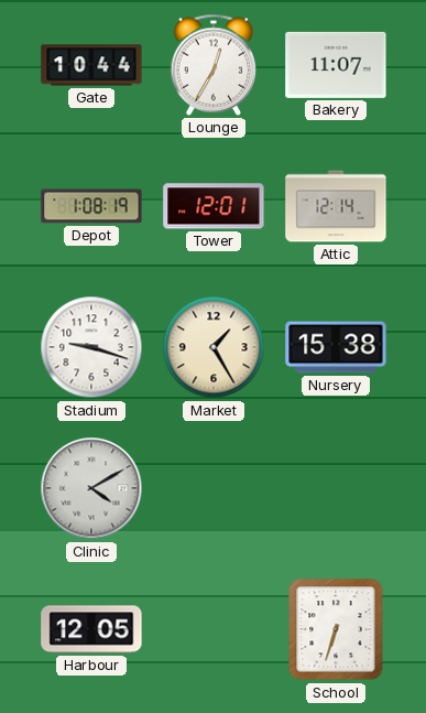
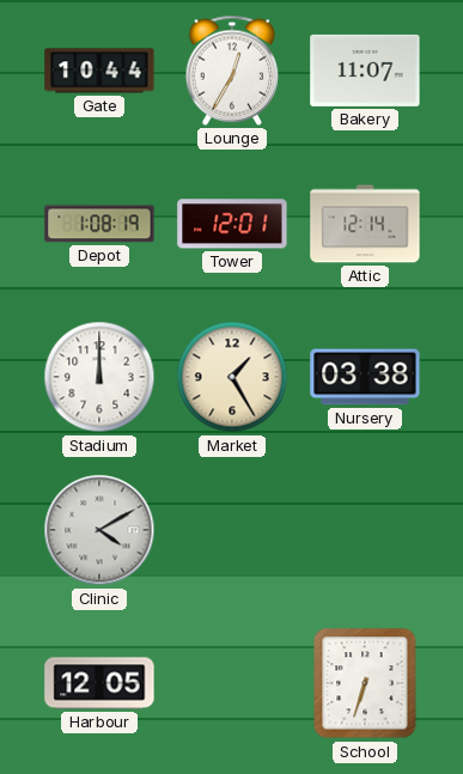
Stadium: 9:18 -> 12:00 (99, 377)
Nursery: 15:38 -> 03:38 (365, 377)
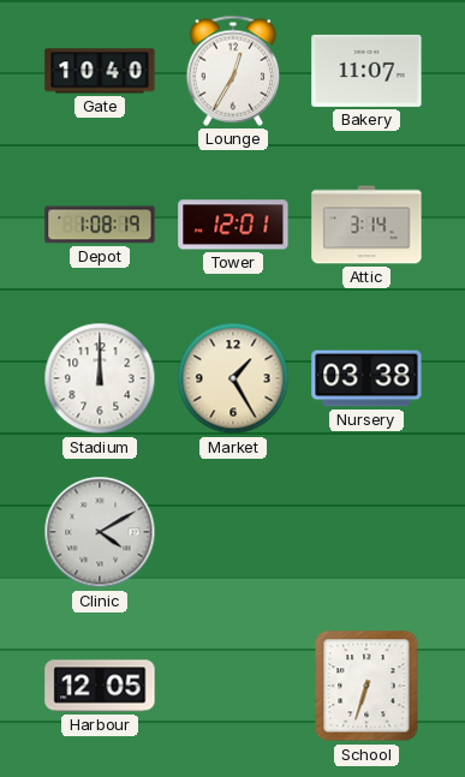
Gate: 10:44 -> 10:40 (100, 71)
Attic: 12:14 -> 3:14 (366, 225)
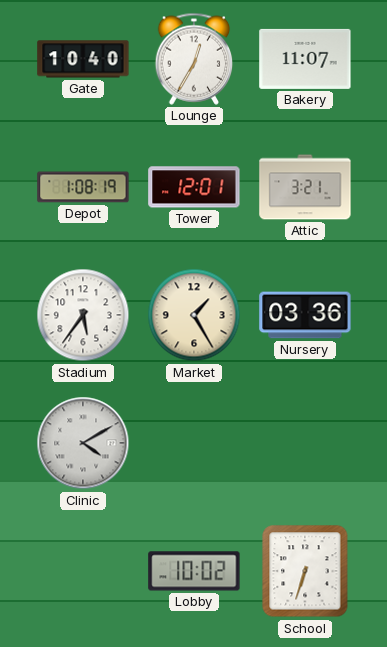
Attic: 3:14 -> 3:21 (305, 187)
Stadium: 12:00 -> 5:36 (83, 315)
Nursery: 03:38 -> 03:36 (305, 315)
Harbour: 12:05 -> none (100, 686)
Lobby: none -> 10:02 (194, 571)
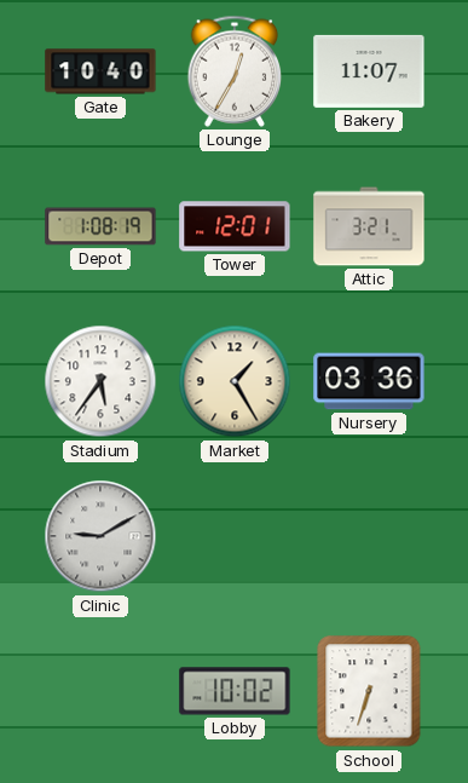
Clinic: 4:10 -> 9:10 (100, 536)
